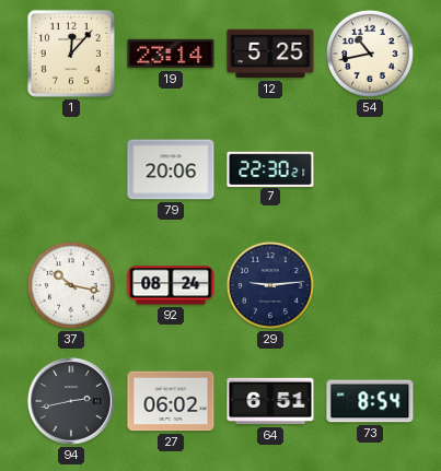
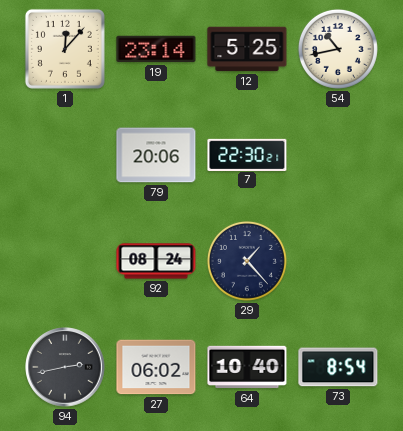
37: 10:17 -> none (71, 285)
29: 9:14 -> 1:23 (247, 261)
64: 6:51 -> 10:40 (247, 367)
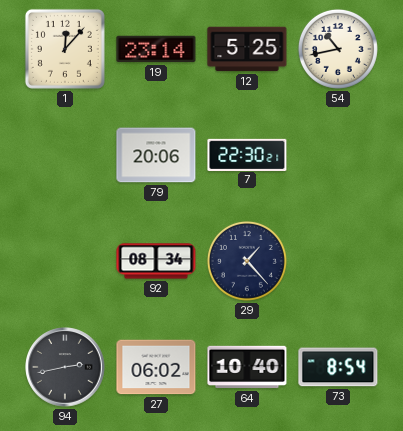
92: 08:24 -> 08:34 (156, 261)
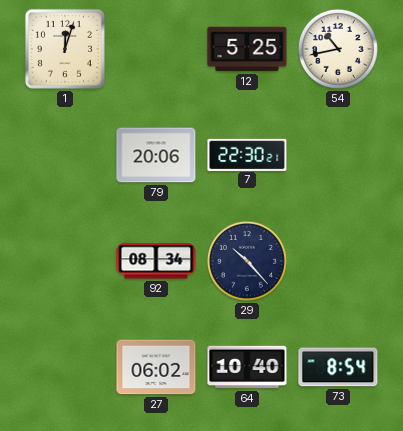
1: 12:07 -> 12:03 (65, 49)
19: 23:14 -> none (156, 49)
29: 1:23 -> 10:23 (247, 261)
94: 2:43 -> none (65, 367)
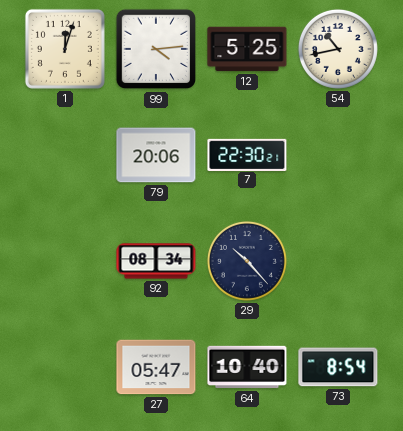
99: none -> 4:14 (156, 49)
27: 06:02 -> 05:47 (156, 367)
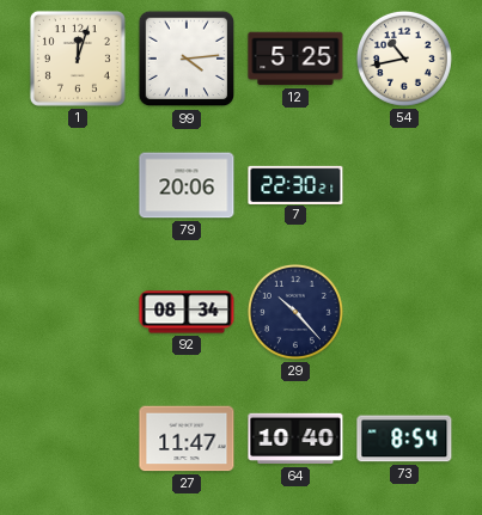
27: 05:47 -> 11:47 (187, 439)
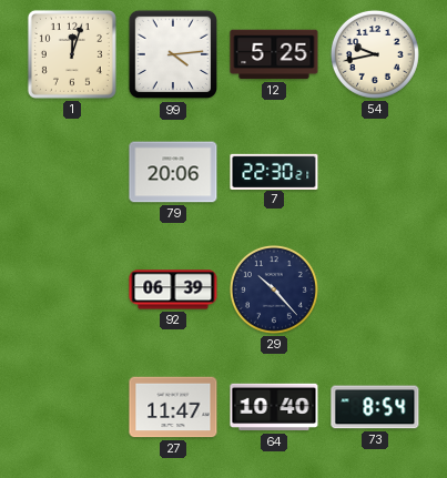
54: 10:43 -> 9:43 (375, 54)
92: 08:34 -> 06:39 (173, 289)
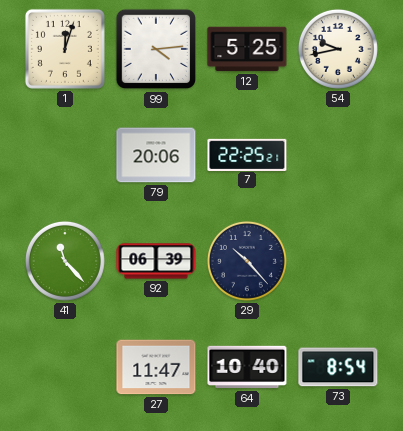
7: 22:30 -> 22:25 (247, 154)
41: none -> 11:23 (65, 261)
